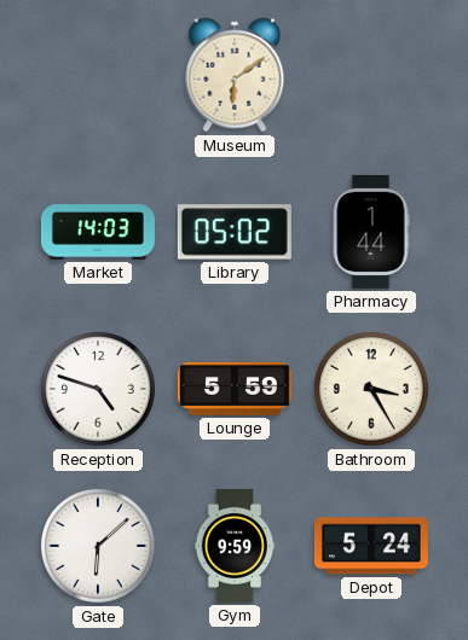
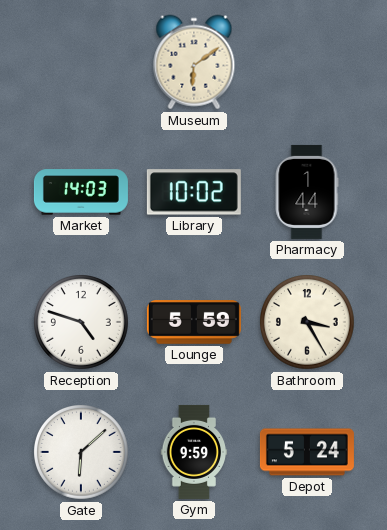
Library: 05:02 -> 10:02 (194, 192)
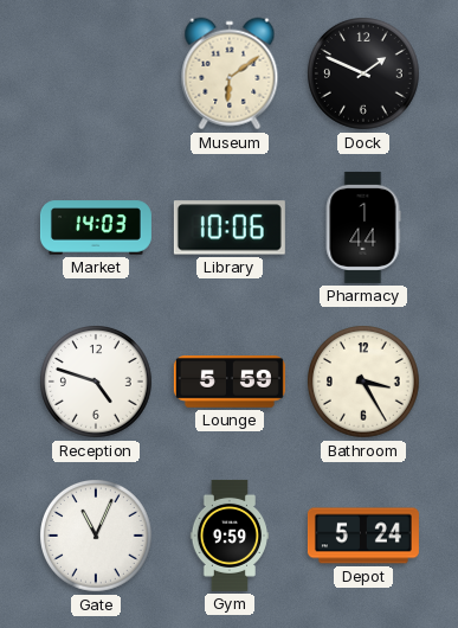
Dock: none -> 1:49 (365, 75)
Library: 10:02 -> 10:06 (230, 228)
Gate: 6:08 -> 11:04 (97, 537)
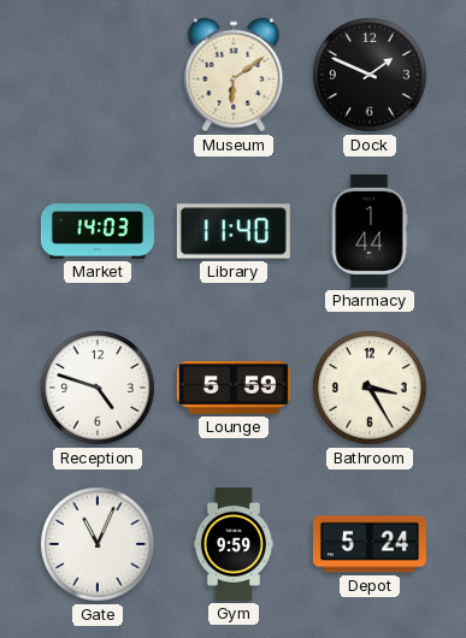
Library: 10:06 -> 11:40 (234, 231)
